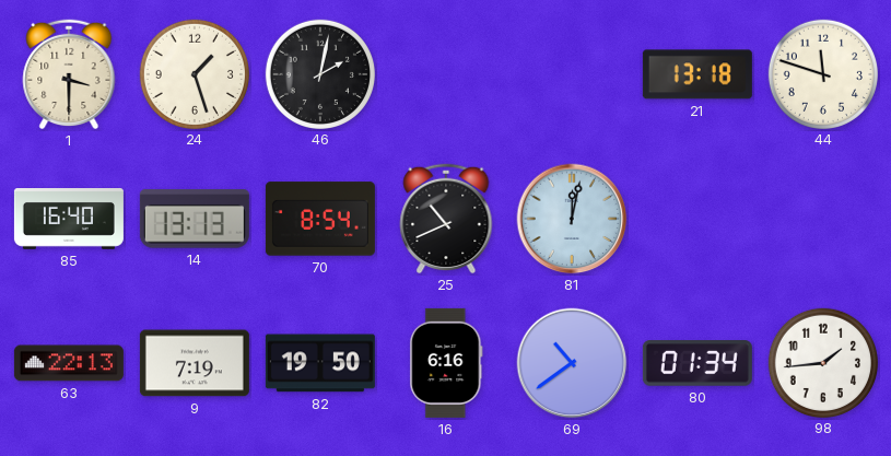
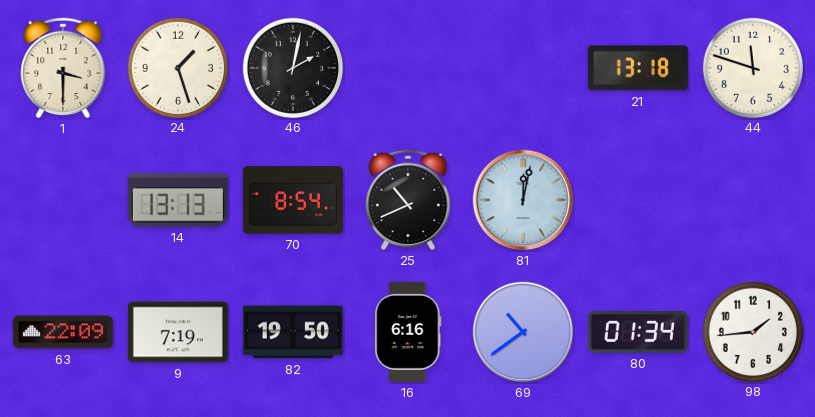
85: 16:40 -> none (69, 220)
63: 22:13 -> 22:09 (63, 332)
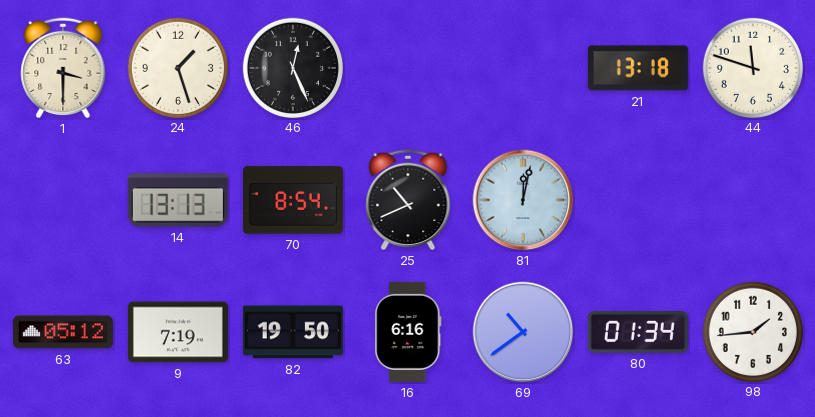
46: 2:02 -> 12:26 (292, 67)
63: 22:09 -> 05:12 (63, 332)
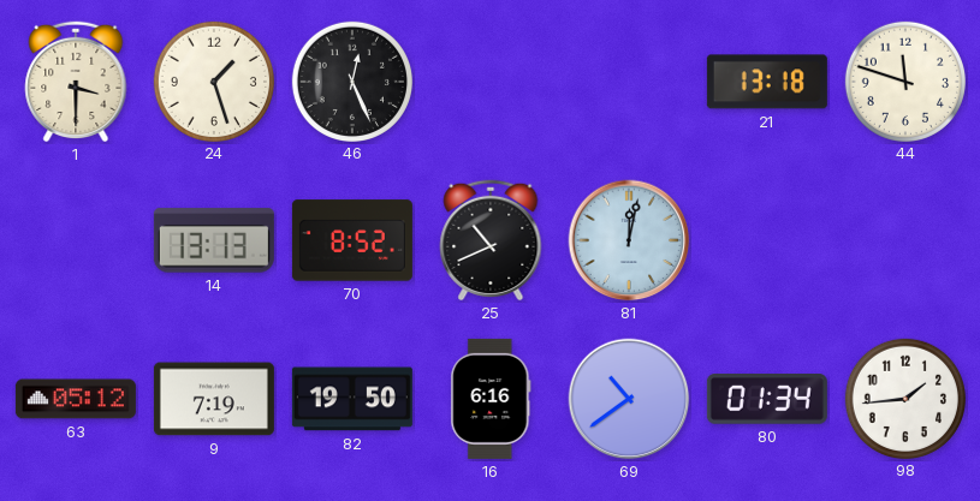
70: 8:54 -> 8:52 (352, 240)
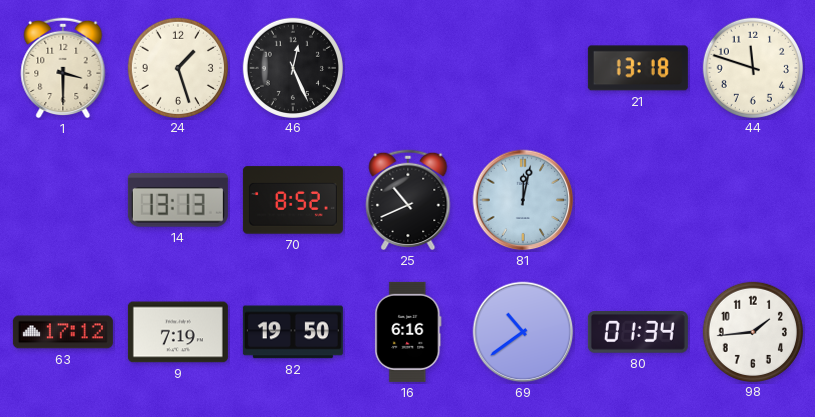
63: 05:12 -> 17:12 (63, 332)
